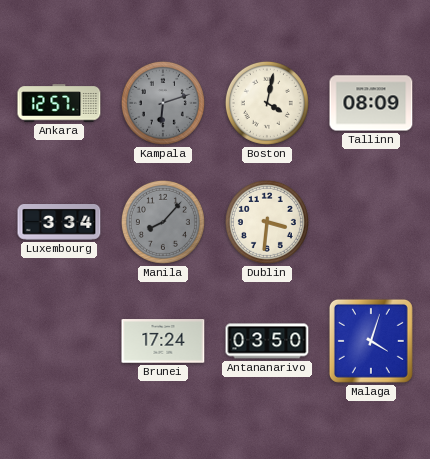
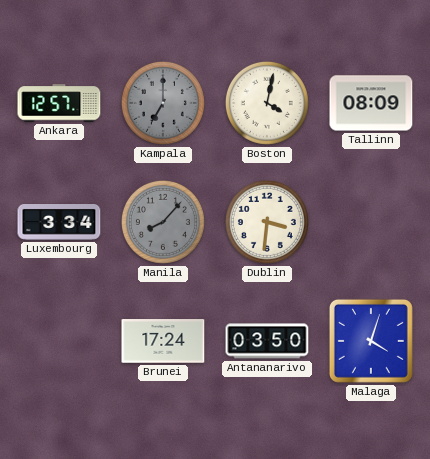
Kampala: 6:12 -> 7:00 (163, 103)
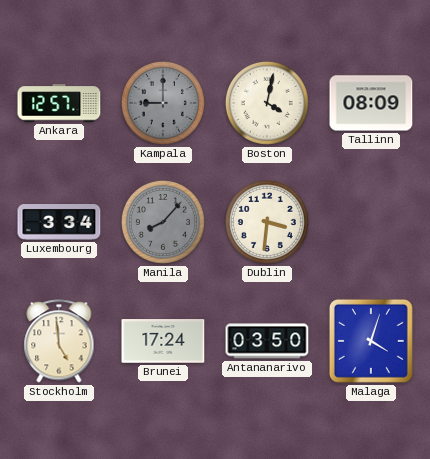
Kampala: 7:00 -> 9:00 (163, 103)
Stockholm: none -> 4:59 (59, 341)
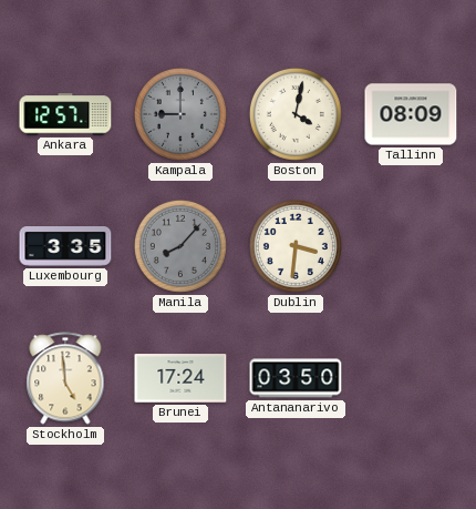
Luxembourg: 3:34 -> 3:35 (65, 247)
Malaga: 4:03 -> none (371, 341)
